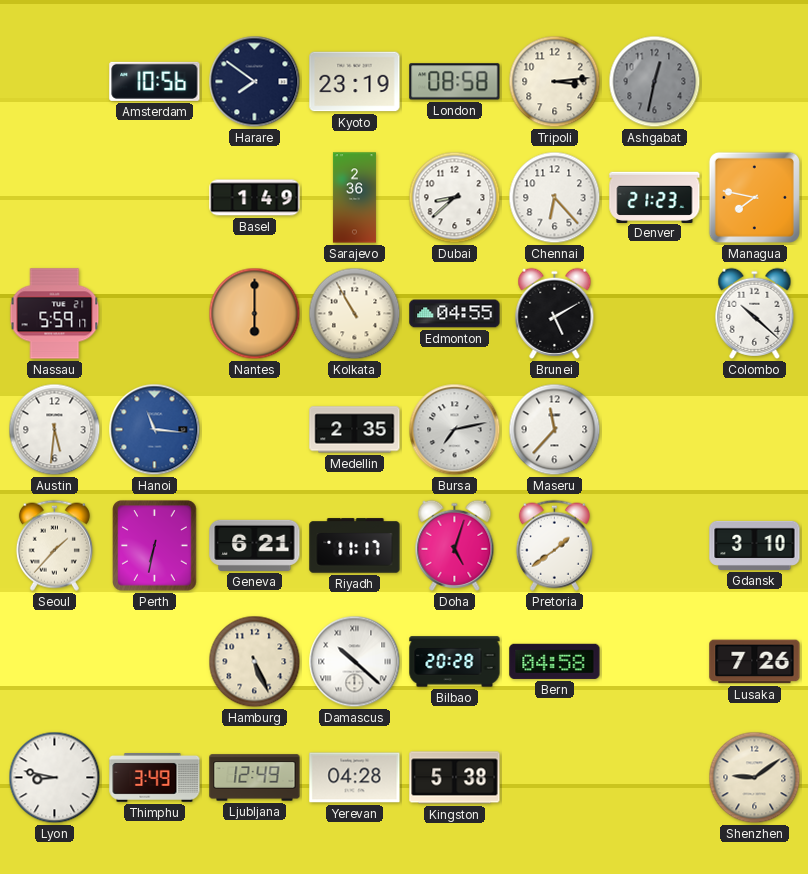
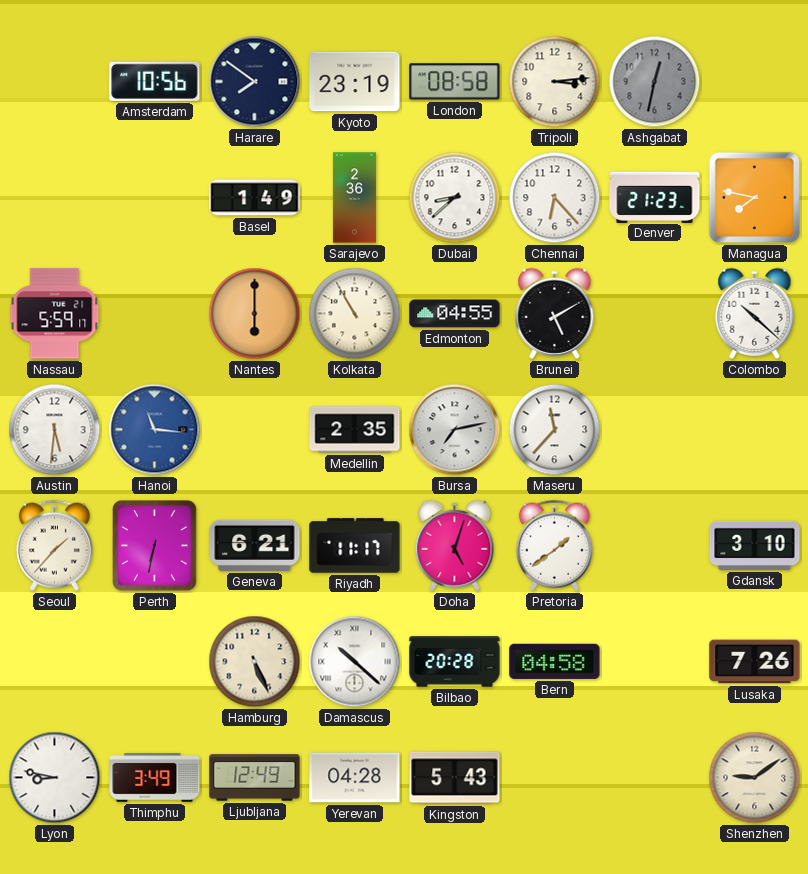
Kingston: 5:38 -> 5:43 (455, 778)
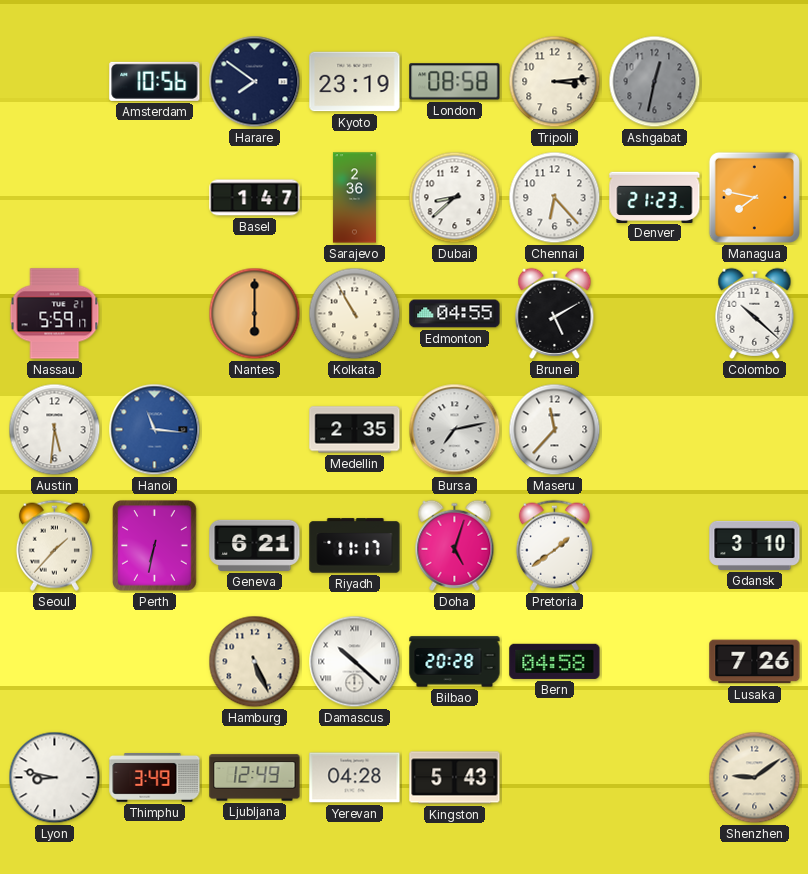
Basel: 1:49 -> 1:47 (255, 198)
